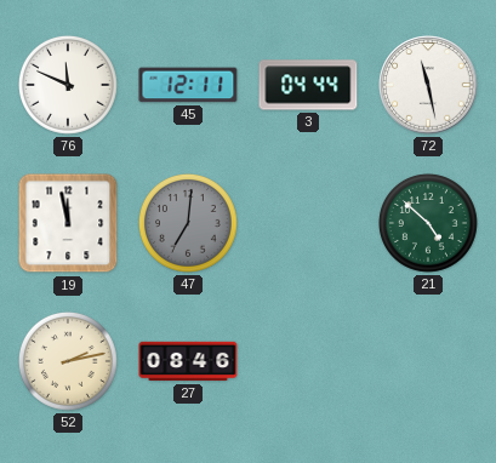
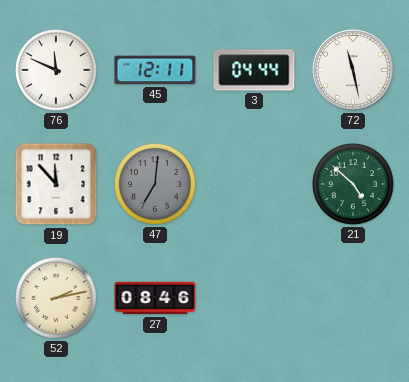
19: 11:58 -> 11:53 (56, 184)
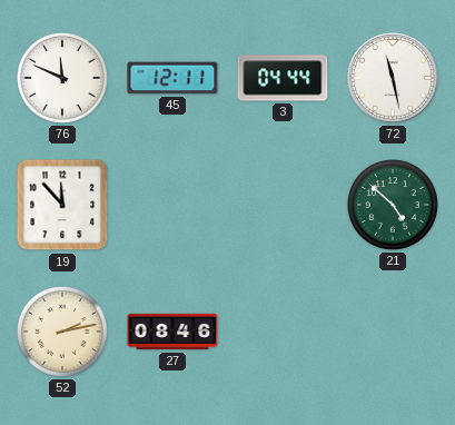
47: 7:01 -> none (155, 184)
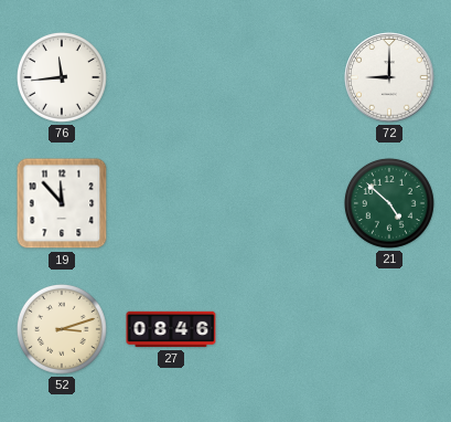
76: 11:49 -> 11:44 (62, 77)
45: 12:11 -> none (172, 78)
3: 04:44 -> none (283, 78)
72: 11:28 -> 9:00 (389, 77)
52: 2:13 -> 3:12 (62, 329)
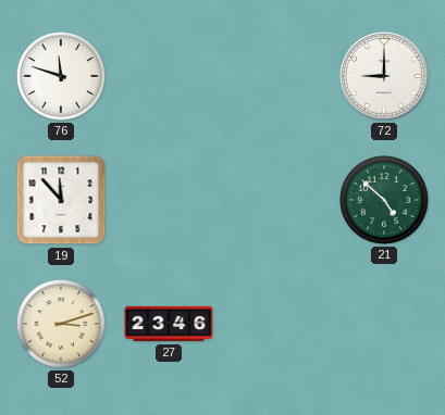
76: 11:44 -> 11:48 (61, 76)
27: 08:46 -> 23:46 (169, 324)
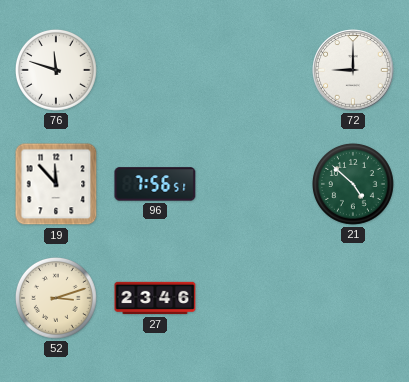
96: none -> 7:56 (155, 184)
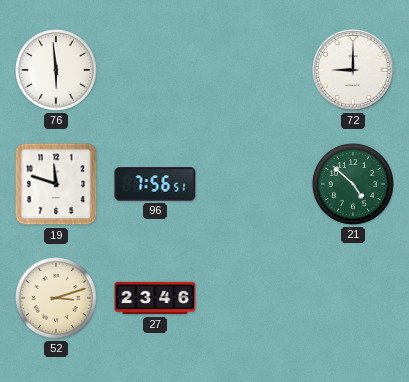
76: 11:48 -> 5:59 (56, 70)
19: 11:53 -> 11:48 (56, 184)
